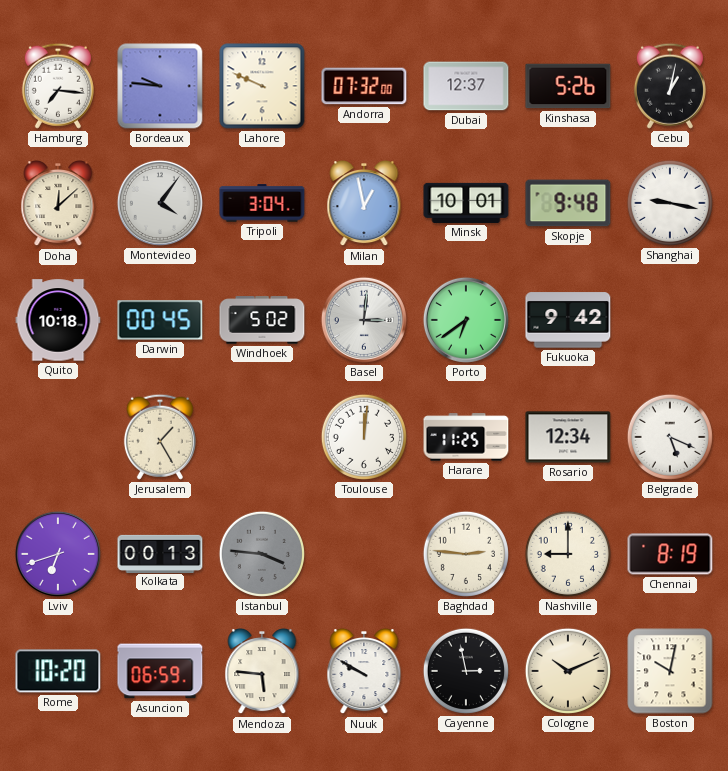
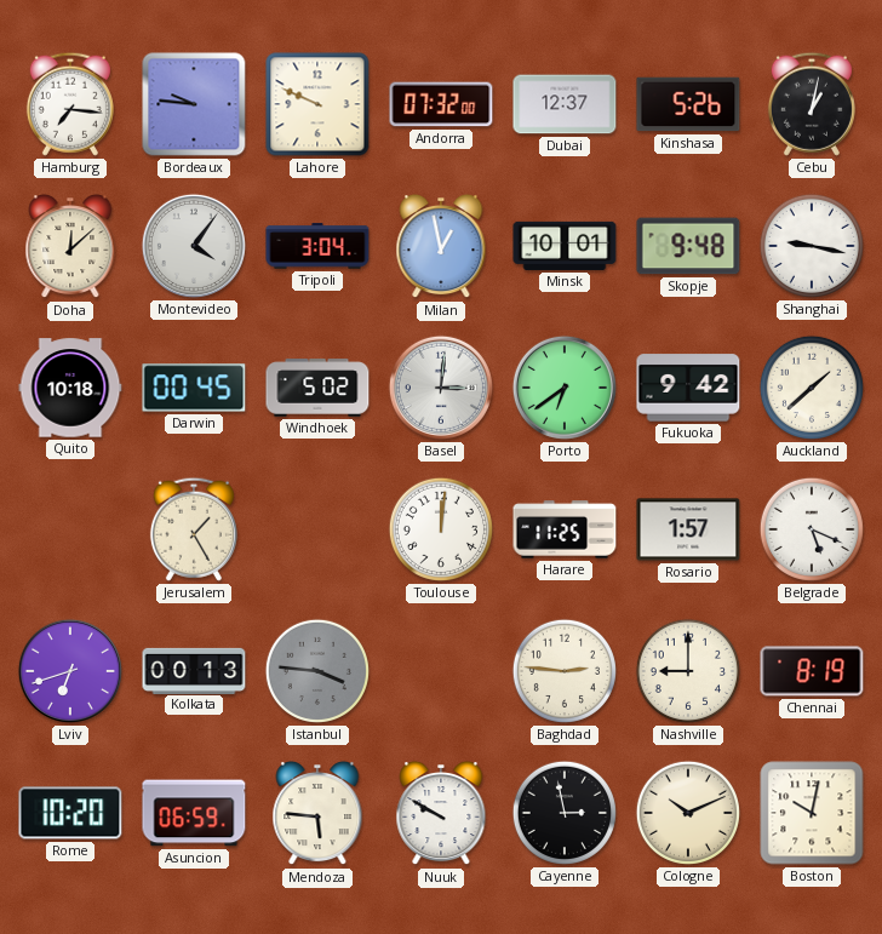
Auckland: none -> 1:38 (812, 388)
Rosario: 12:34 -> 1:57 (688, 529)
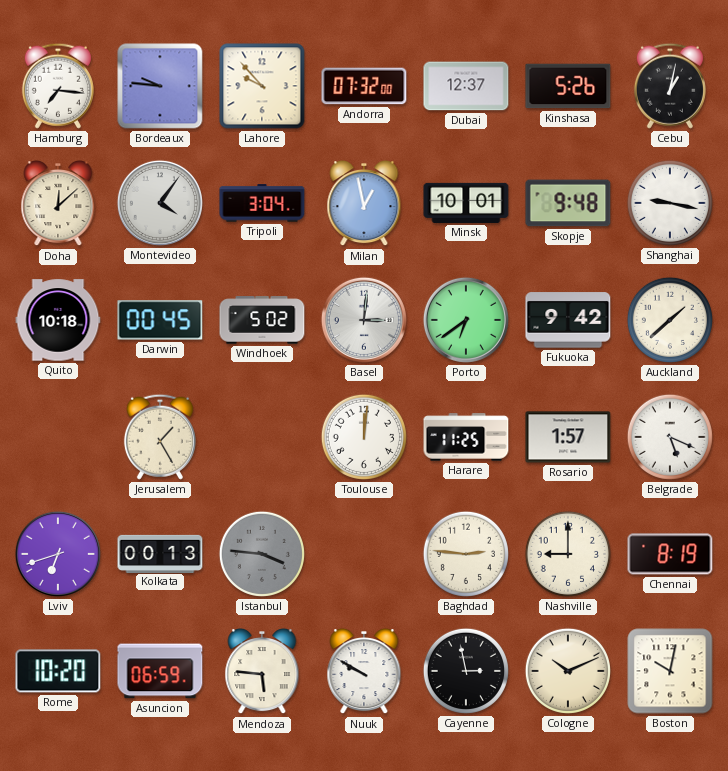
Lahore: 9:49 -> 9:53 (262, 86)
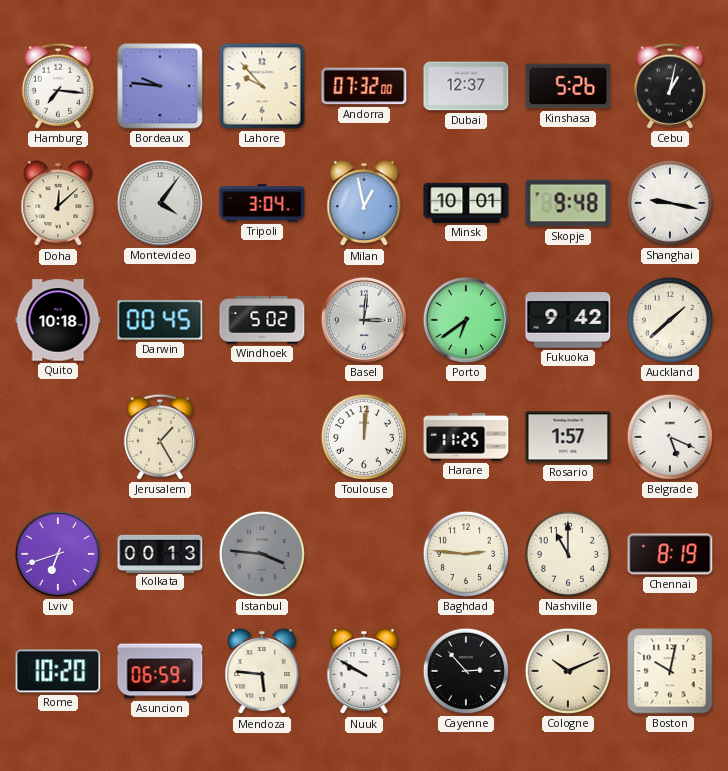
Nashville: 9:00 -> 11:00 (568, 554)
Cayenne: 2:58 -> 2:53 (466, 671)
